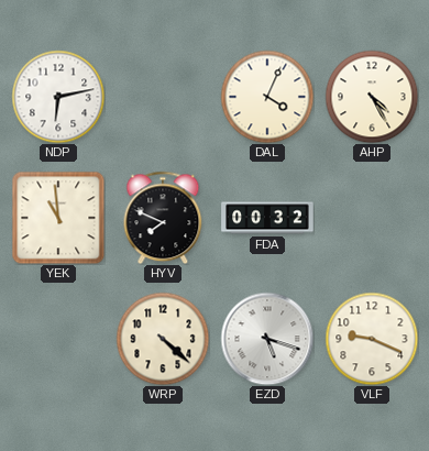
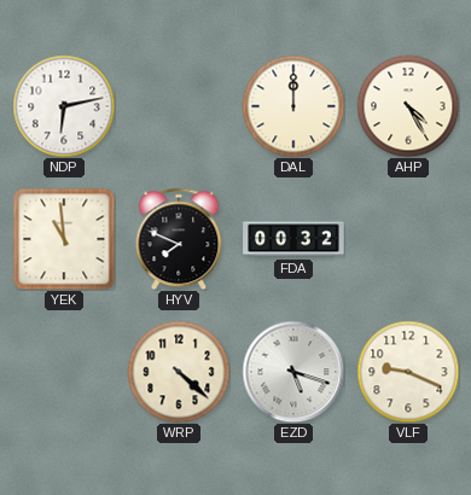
DAL: 4:04 -> 12:00 (293, 106)
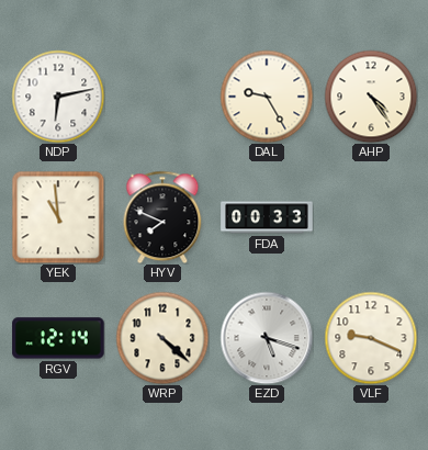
DAL: 12:00 -> 9:25 (267, 97)
AHP: 4:25 -> 4:24 (371, 97)
FDA: 00:32 -> 00:33 (267, 217)
RGV: none -> 12:14 (58, 338)
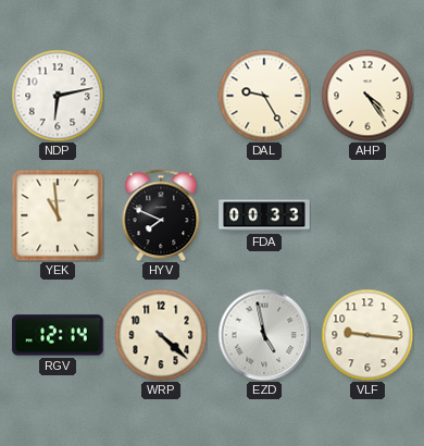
EZD: 5:18 -> 4:58 (264, 335)
VLF: 9:19 -> 9:16 (367, 335)
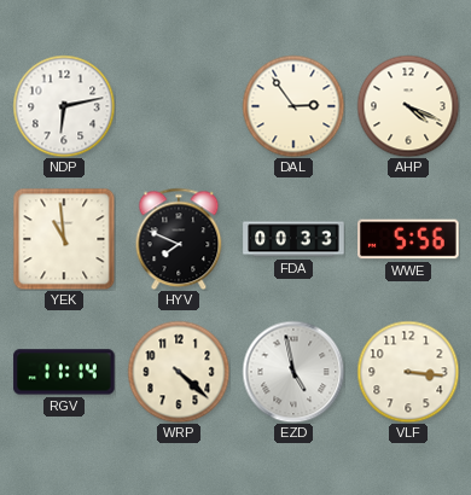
DAL: 9:25 -> 2:54 (293, 106)
AHP: 4:24 -> 4:19 (408, 106)
WWE: none -> 5:56 (408, 239)
RGV: 12:14 -> 11:14 (64, 372)
VLF: 9:16 -> 3:16 (408, 372)
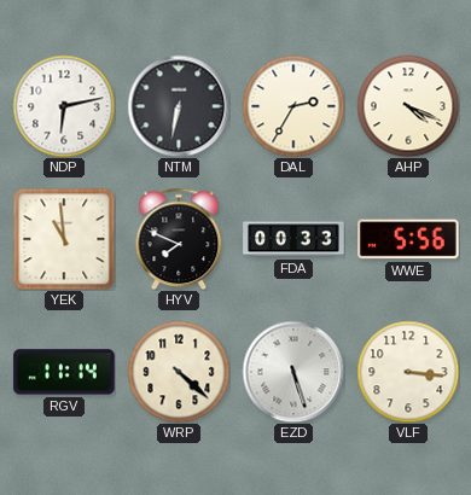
NTM: none -> 6:32 (179, 106)
DAL: 2:54 -> 2:35 (293, 106)
EZD: 4:58 -> 5:27 (293, 372)
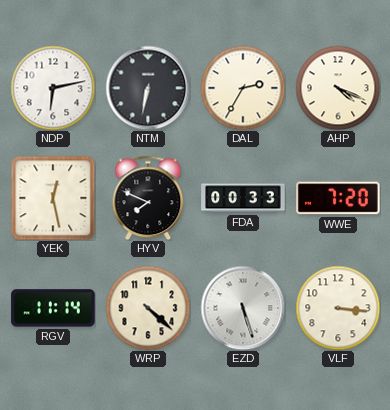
YEK: 10:59 -> 12:28 (53, 198)
WWE: 5:56 -> 7:20 (338, 198)
